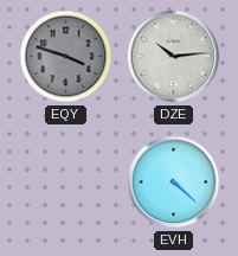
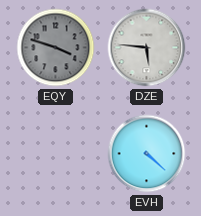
DZE: 10:14 -> 5:46 (147, 48)
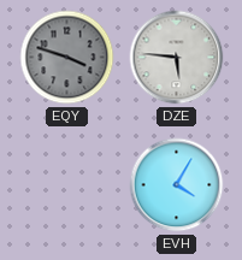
EVH: 4:22 -> 4:05 (177, 185)
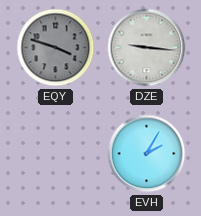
DZE: 5:46 -> 9:16 (147, 48)
EVH: 4:05 -> 2:05 (147, 154)
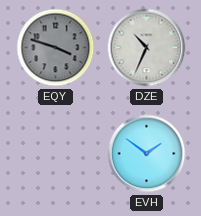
DZE: 9:16 -> 10:34 (147, 48)
EVH: 2:05 -> 1:51 (147, 154)
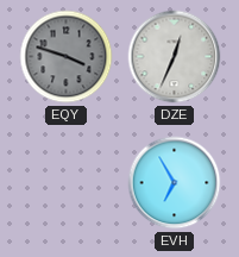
DZE: 10:34 -> 12:34 (175, 57)
EVH: 1:51 -> 6:55 (175, 183)
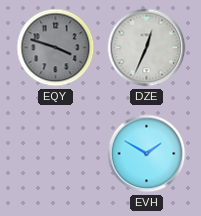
EVH: 6:55 -> 1:50 (147, 154)
